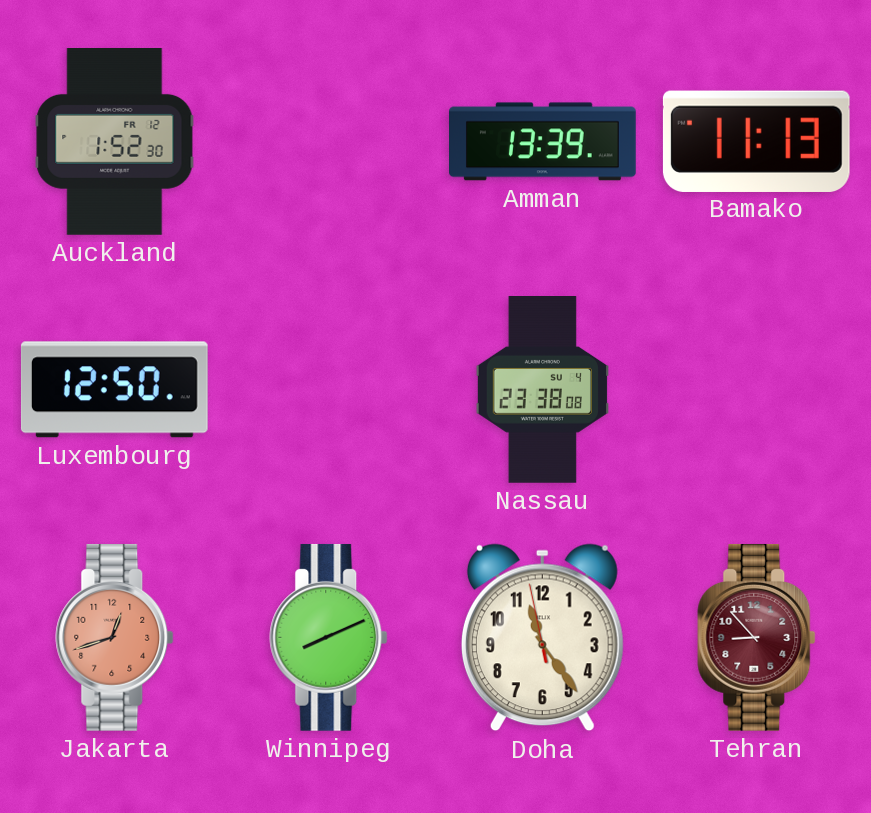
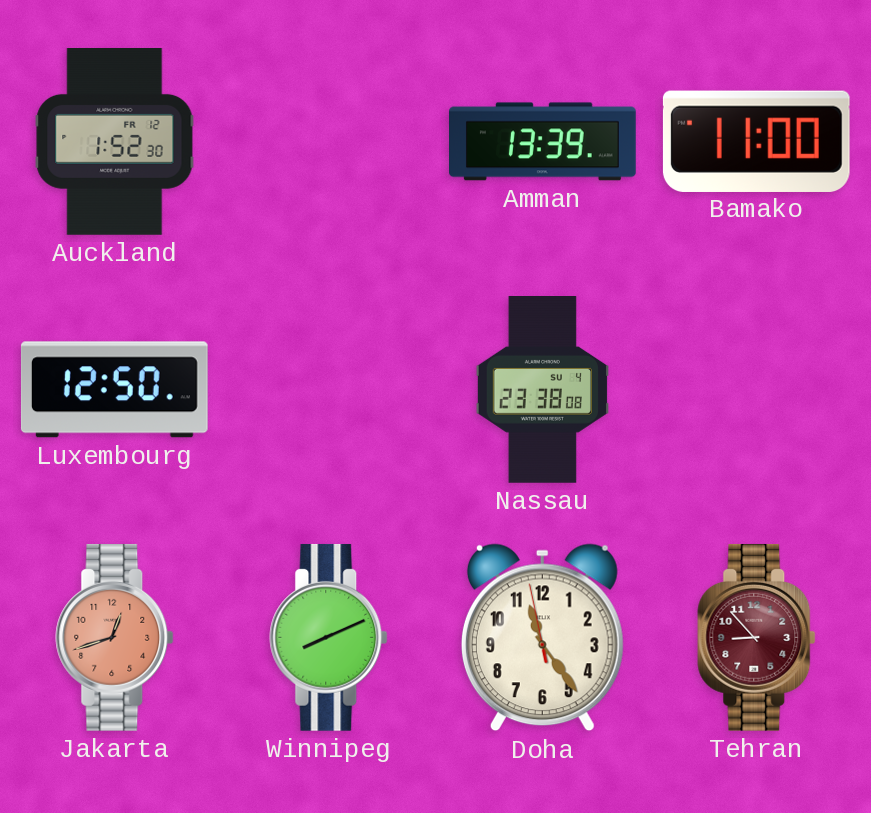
Bamako: 11:13 -> 11:00 (756, 141)
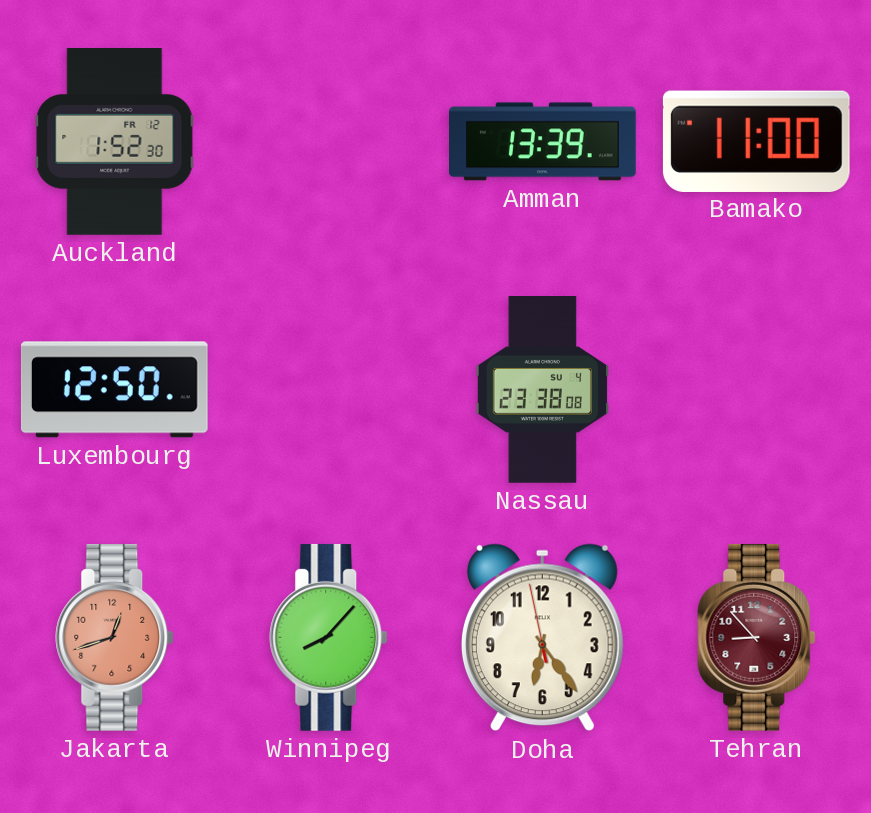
Winnipeg: 8:11 -> 8:07 (329, 637)
Doha: 11:23 -> 6:23 (542, 638)
